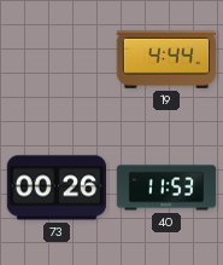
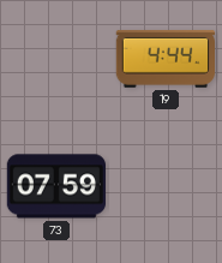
73: 00:26 -> 07:59 (55, 186)
40: 11:53 -> none (166, 188)
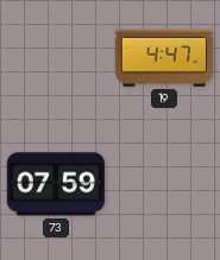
19: 4:44 -> 4:47 (163, 58)
